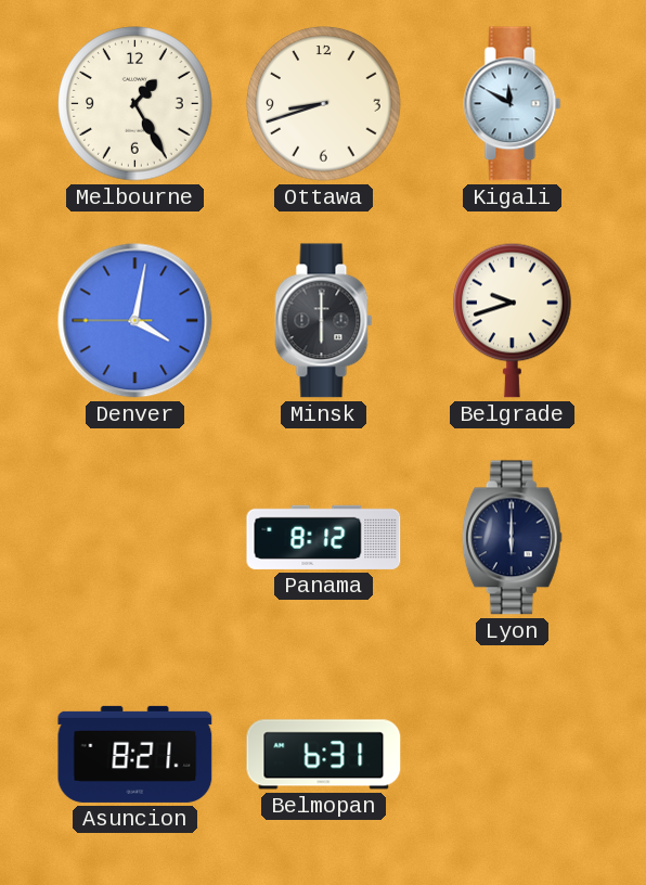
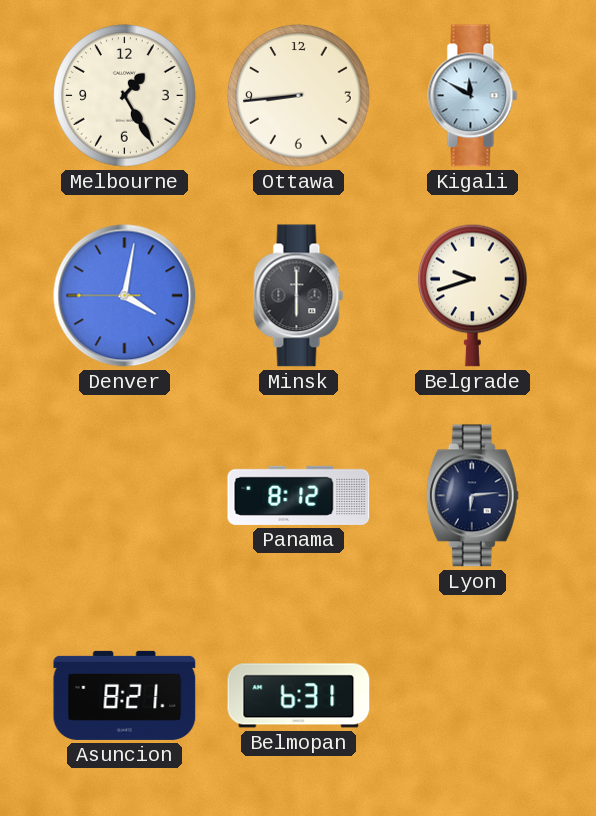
Ottawa: 8:42 -> 8:44 (299, 96)
Lyon: 6:00 -> 6:14 (472, 496)
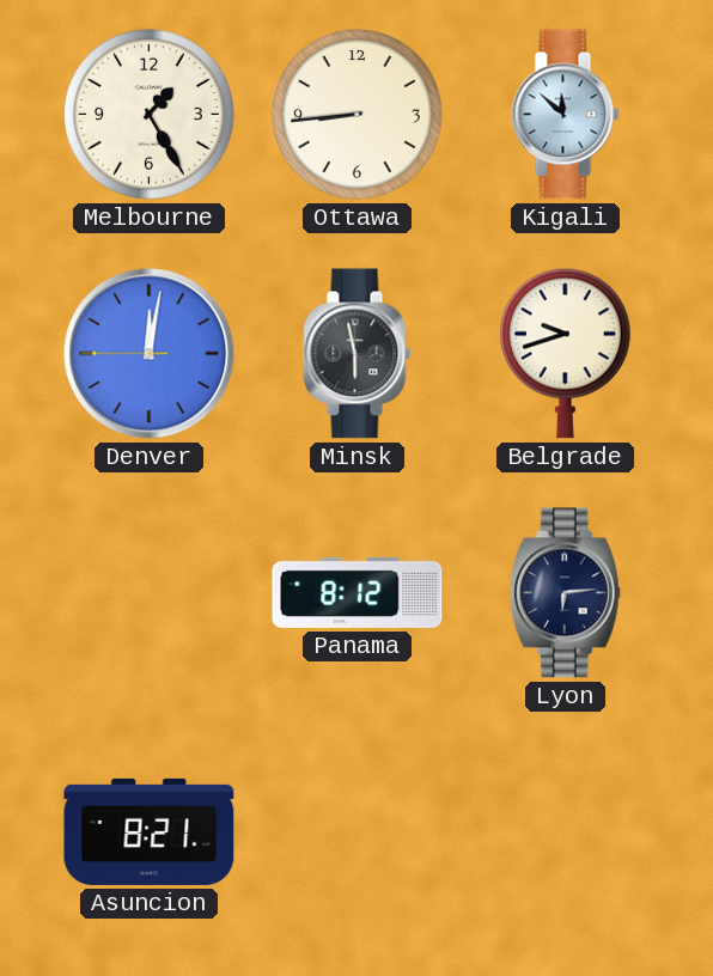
Kigali: 11:50 -> 11:52 (566, 115)
Denver: 4:01 -> 12:01 (150, 354)
Minsk: 6:00 -> 5:58 (358, 354)
Belmopan: 6:31 -> none (299, 696)
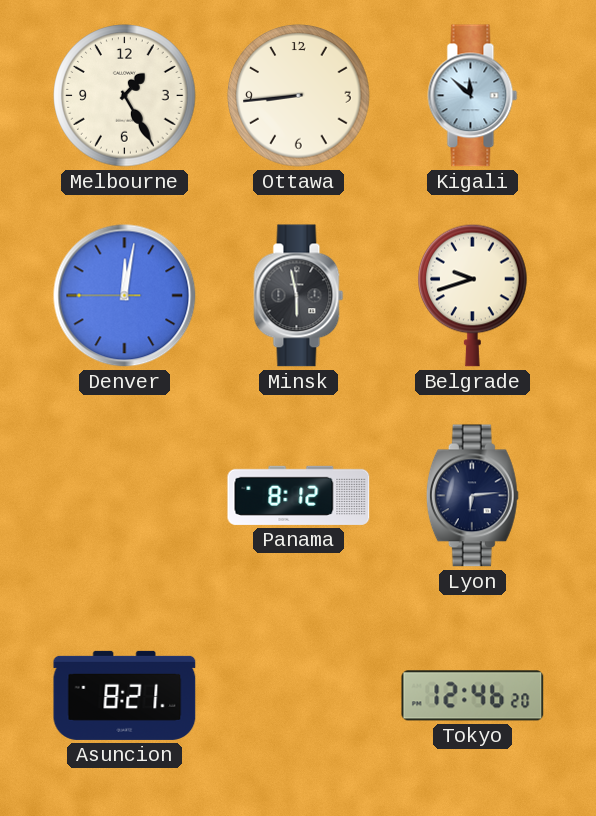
Tokyo: none -> 12:46 (473, 696)
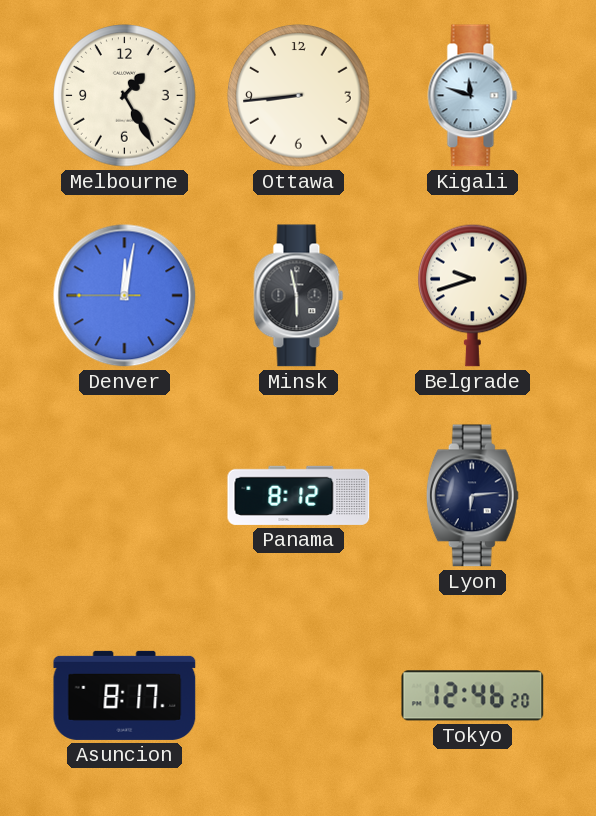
Kigali: 11:52 -> 11:48 (473, 96)
Asuncion: 8:21 -> 8:17 (125, 695)
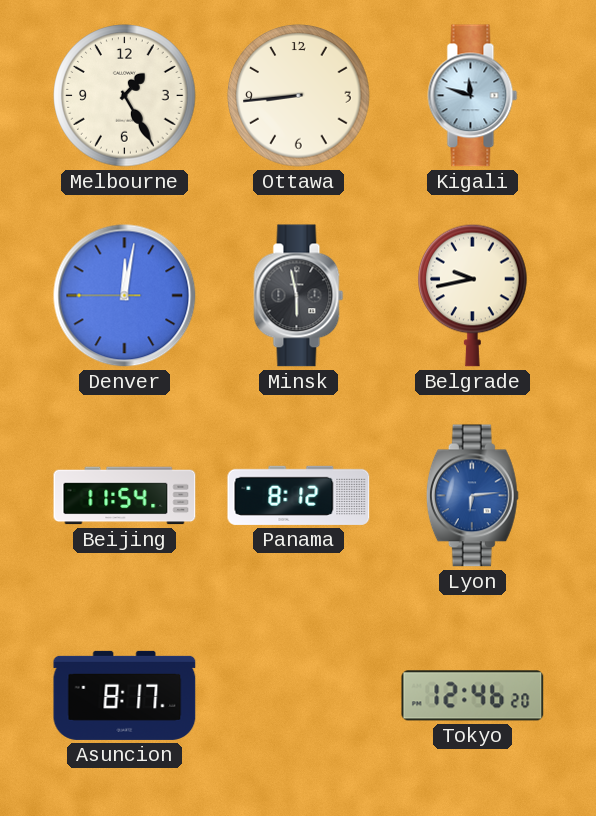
Belgrade: 9:42 -> 9:43 (473, 295)
Beijing: none -> 11:54 (125, 496)
Lyon dial: navy -> blue (472, 496)
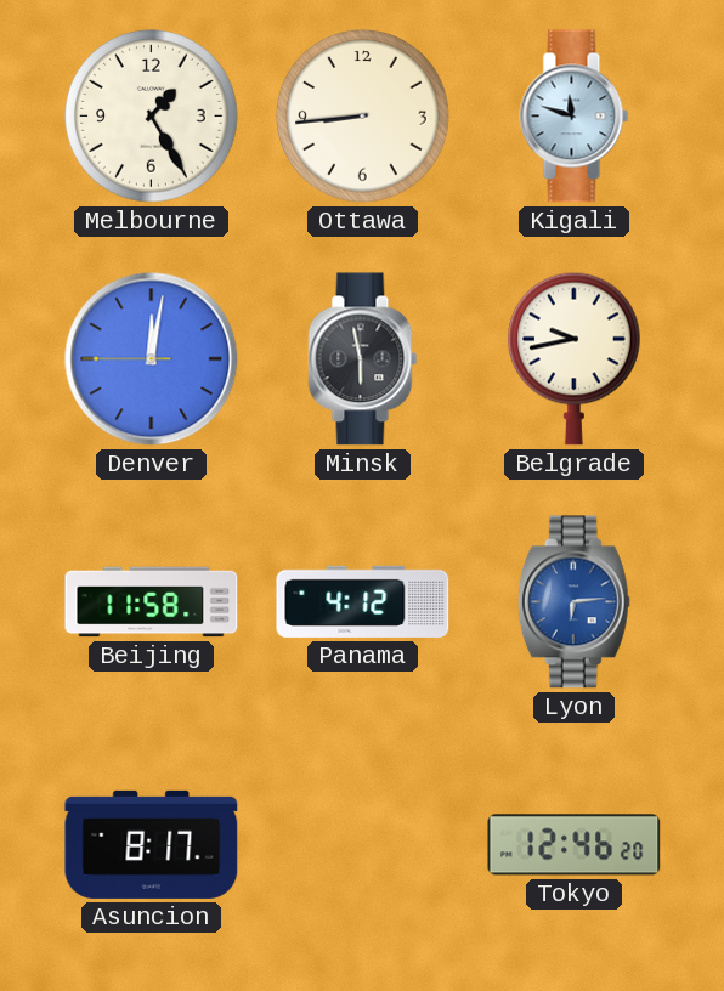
Beijing: 11:54 -> 11:58 (152, 602)
Panama: 8:12 -> 4:12 (363, 601)
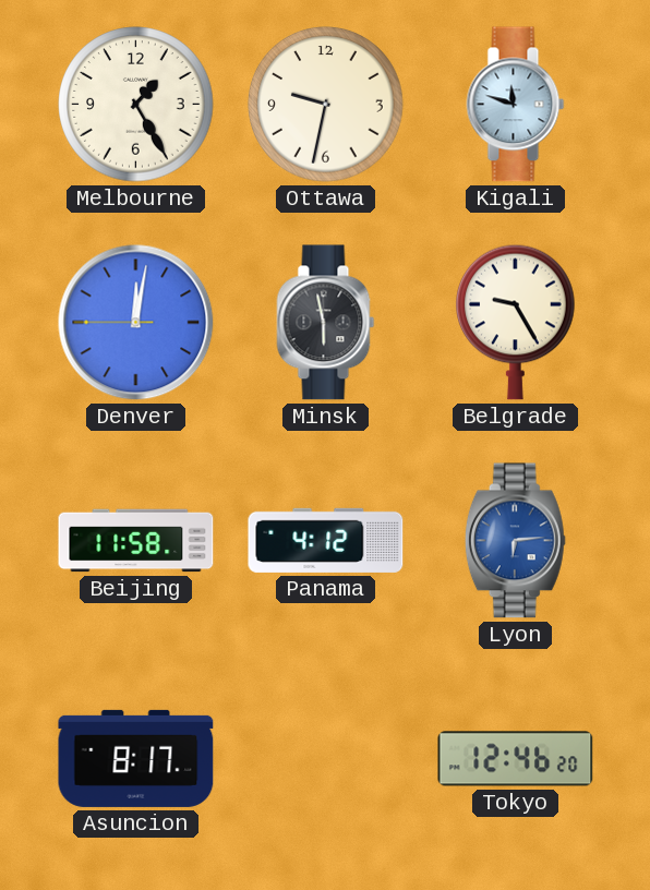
Ottawa: 8:44 -> 9:32 (326, 105)
Belgrade: 9:43 -> 9:25 (516, 322)
